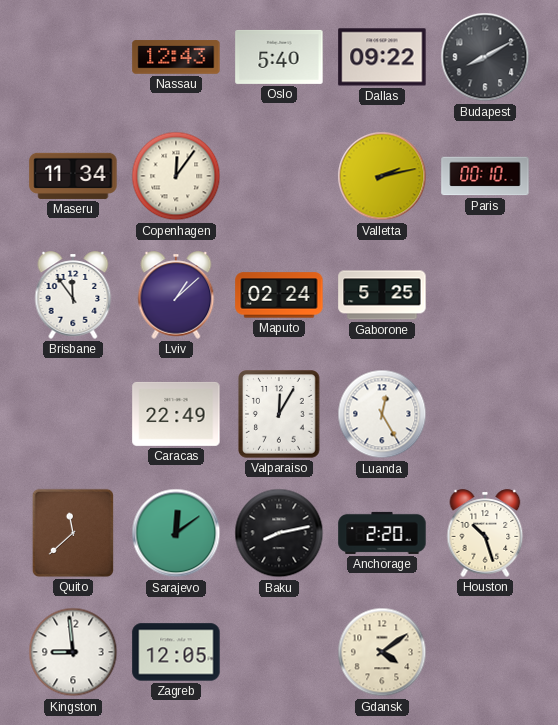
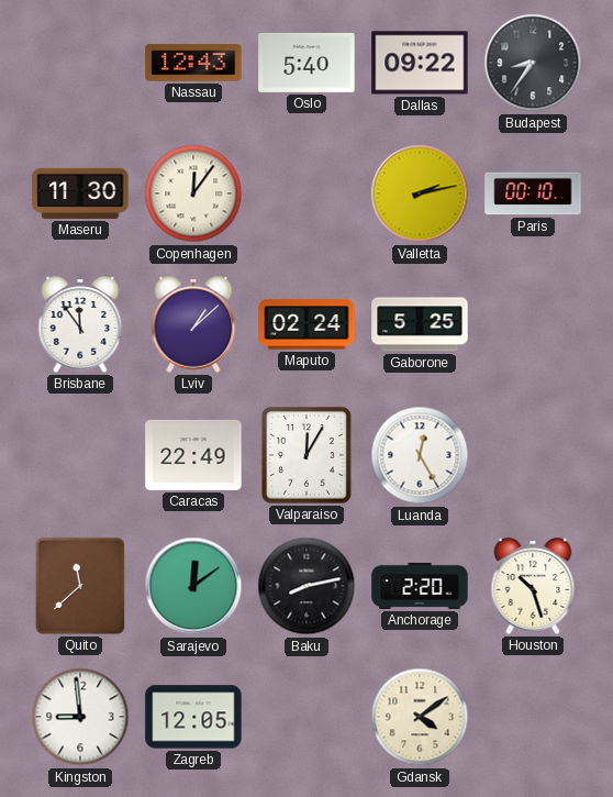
Budapest: 8:10 -> 8:36 (533, 63)
Maseru: 11:34 -> 11:30 (80, 193)
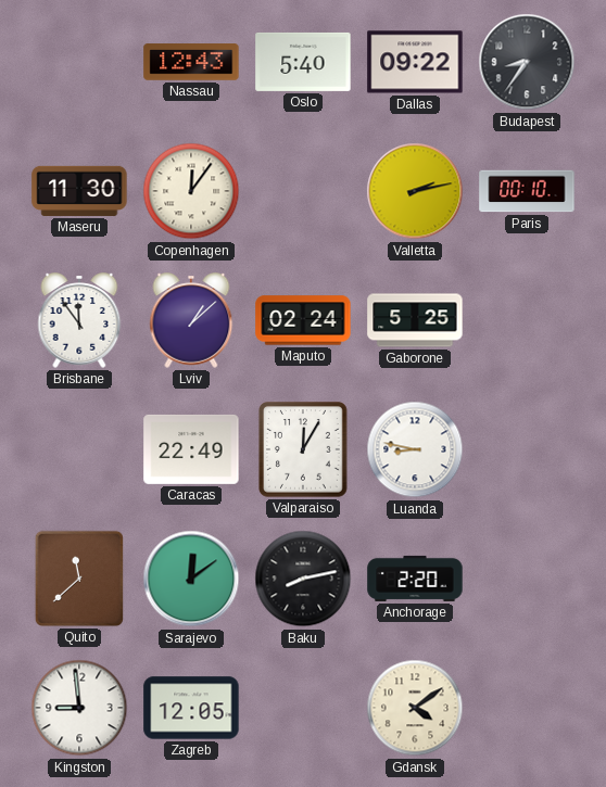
Luanda: 12:25 -> 8:47 (415, 449)
Houston: 10:27 -> none (533, 586)
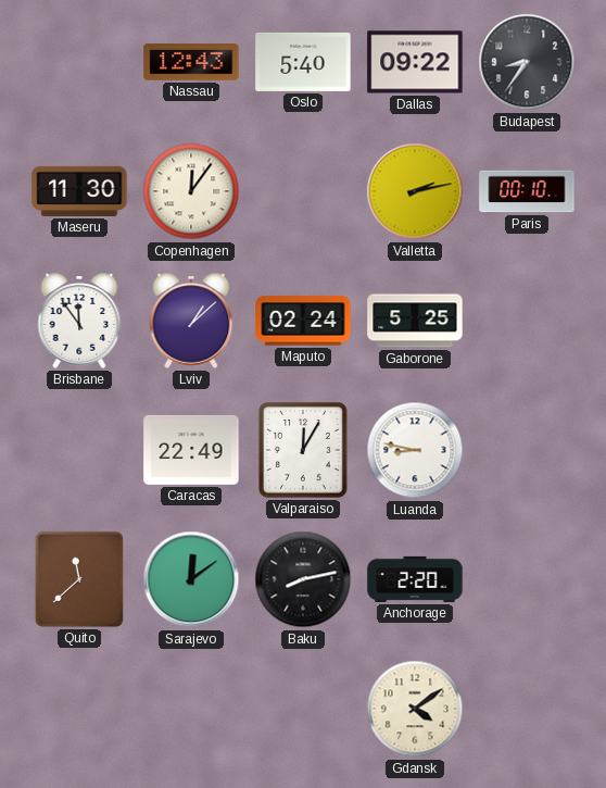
Kingston: 8:59 -> none (79, 708)
Zagreb: 12:05 -> none (191, 708)
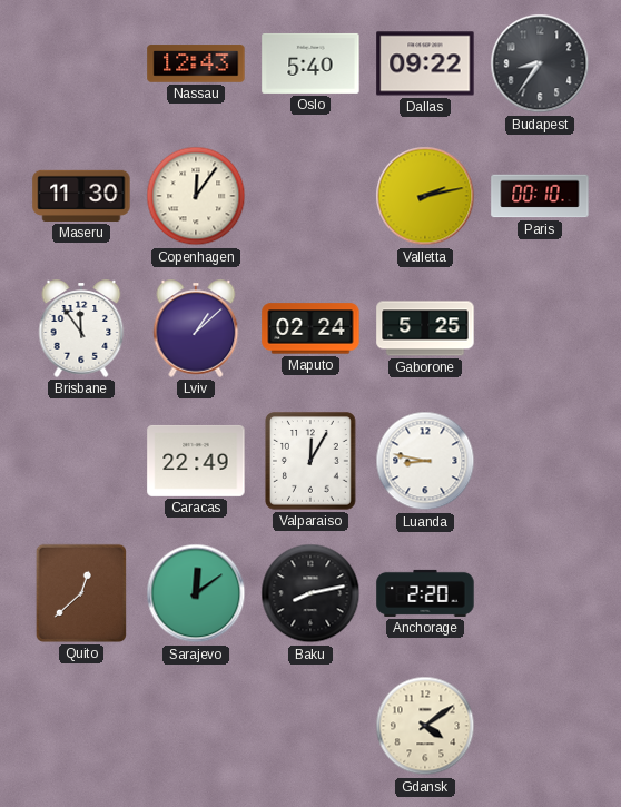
Quito: 11:38 -> 12:38 (81, 593)
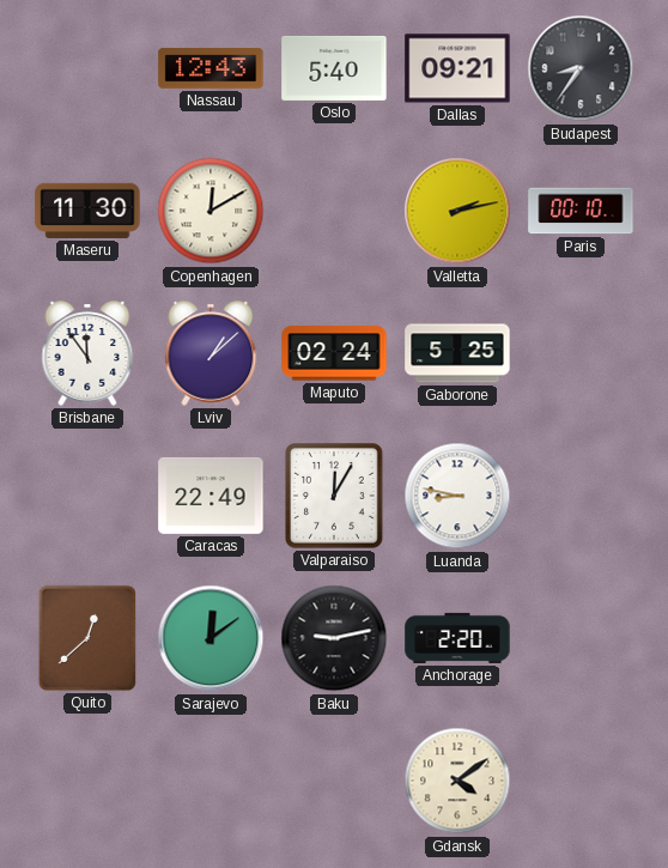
Dallas: 09:22 -> 09:21 (457, 68)
Copenhagen: 12:06 -> 12:10 (211, 211)
Baku: 8:13 -> 9:13 (334, 638)
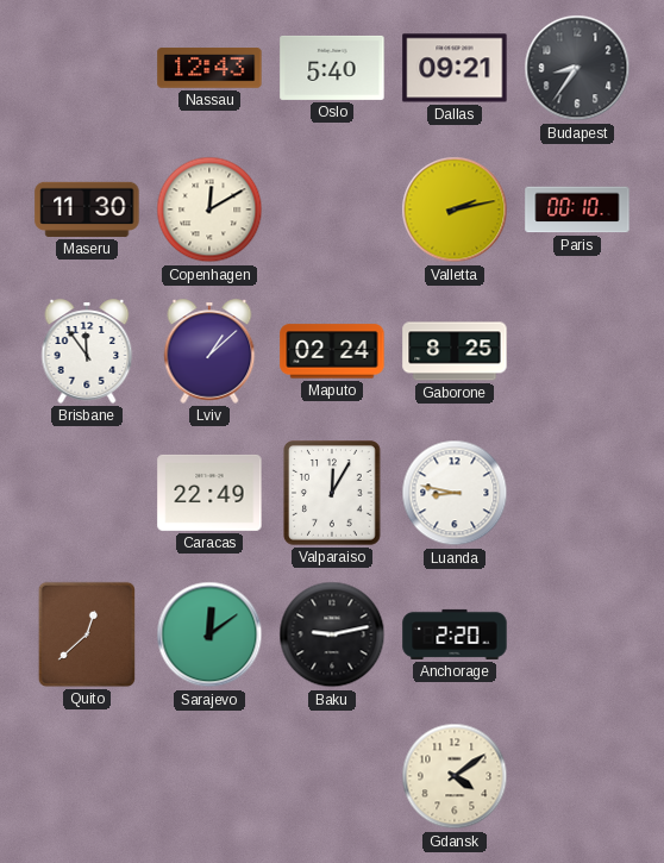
Gaborone: 5:25 -> 8:25 (455, 351)
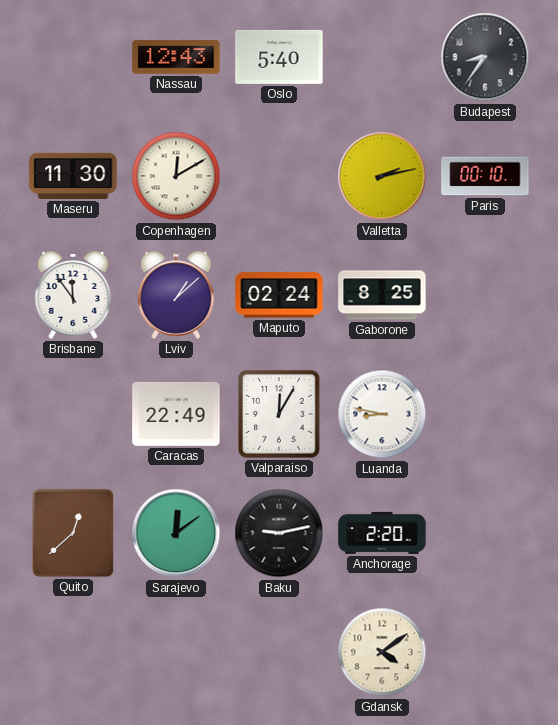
Dallas: 09:21 -> none (455, 68)
